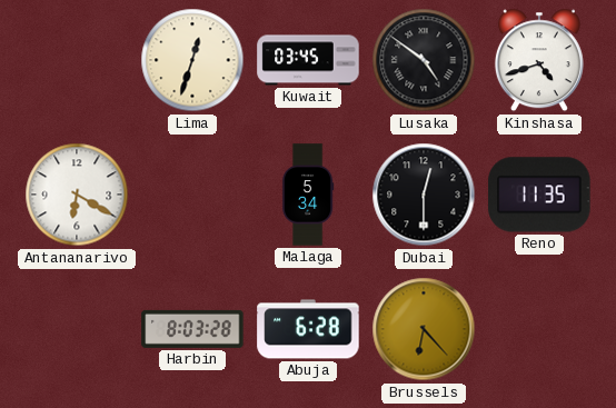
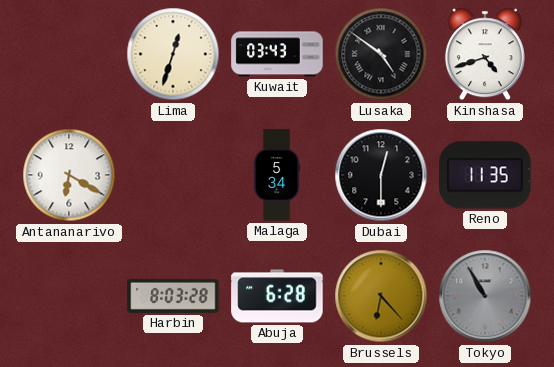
Kuwait: 03:45 -> 03:43 (277, 54)
Tokyo: none -> 10:55 (485, 296)
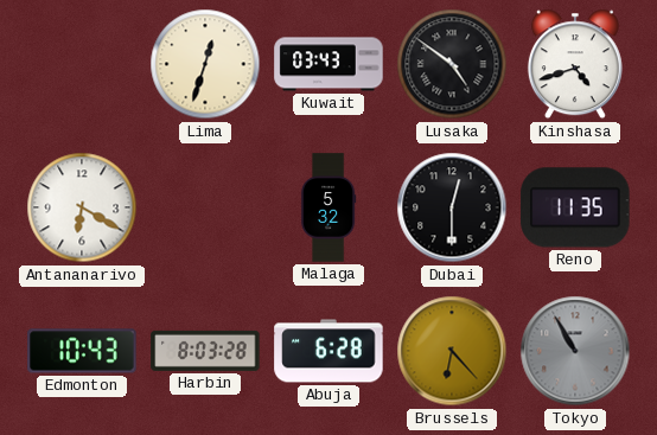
Malaga: 5:34 -> 5:32 (328, 207)
Edmonton: none -> 10:43 (82, 351)
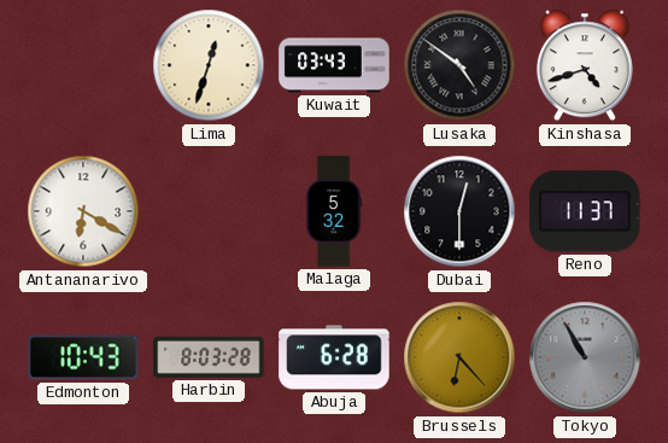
Reno: 11:35 -> 11:37 (585, 211)
